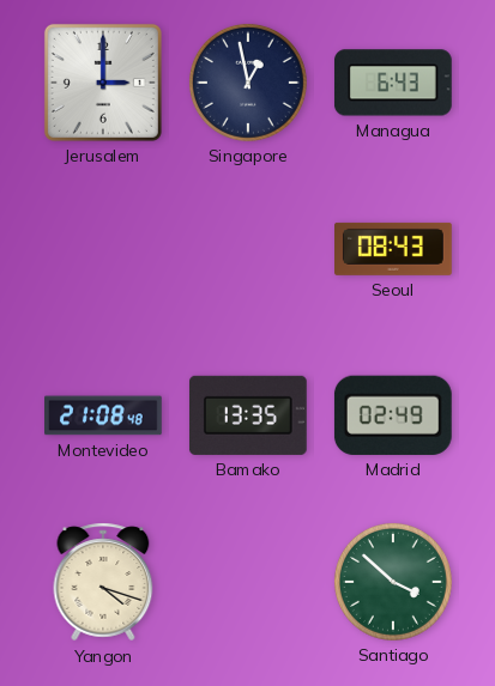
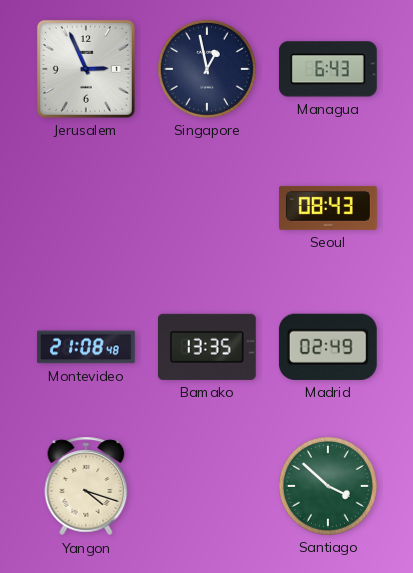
Jerusalem: 3:00 -> 2:56 (86, 69)
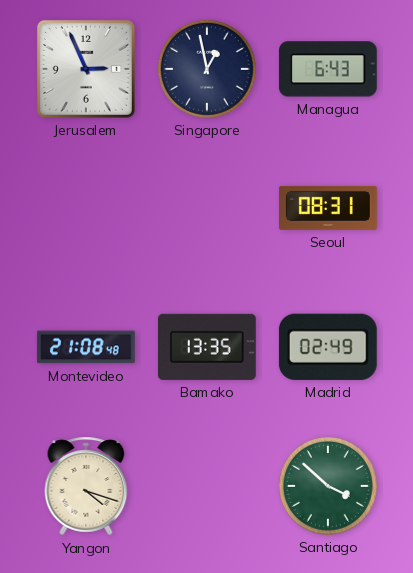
Seoul: 08:43 -> 08:31 (329, 208)
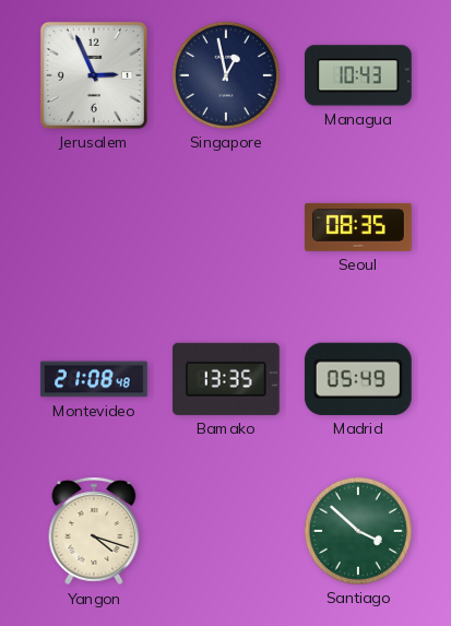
Managua: 6:43 -> 10:43 (358, 75)
Seoul: 08:31 -> 08:35 (359, 227)
Madrid: 02:49 -> 05:49 (358, 379)
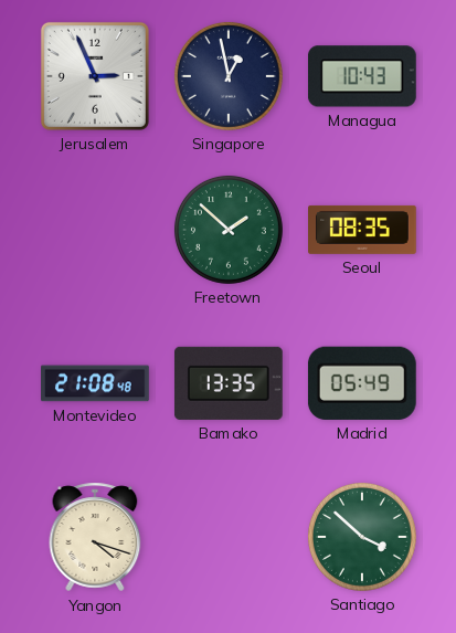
Freetown: none -> 1:52 (229, 230)
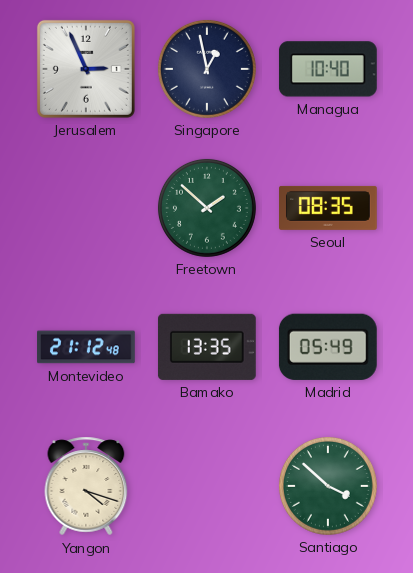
Managua: 10:43 -> 10:40 (328, 69)
Montevideo: 21:08 -> 21:12 (87, 347)
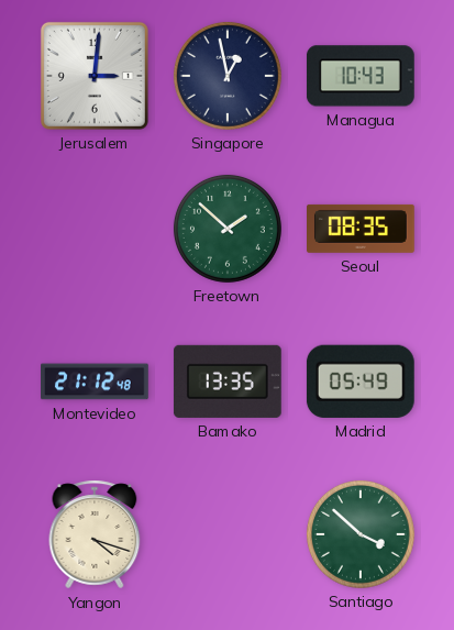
Jerusalem: 2:56 -> 3:01 (95, 76)
Managua: 10:40 -> 10:43 (361, 76)
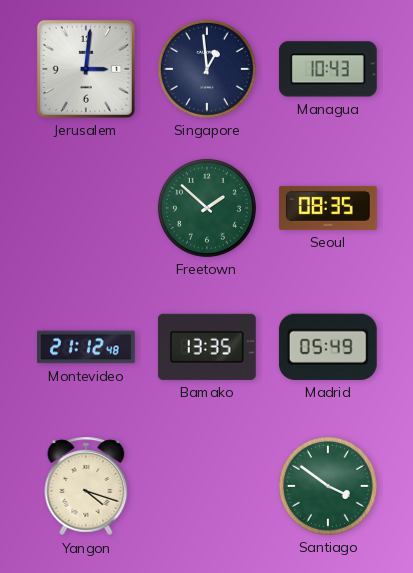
Singapore: 12:58 -> 12:59 (207, 69)
Santiago: 3:52 -> 3:51 (328, 486)
